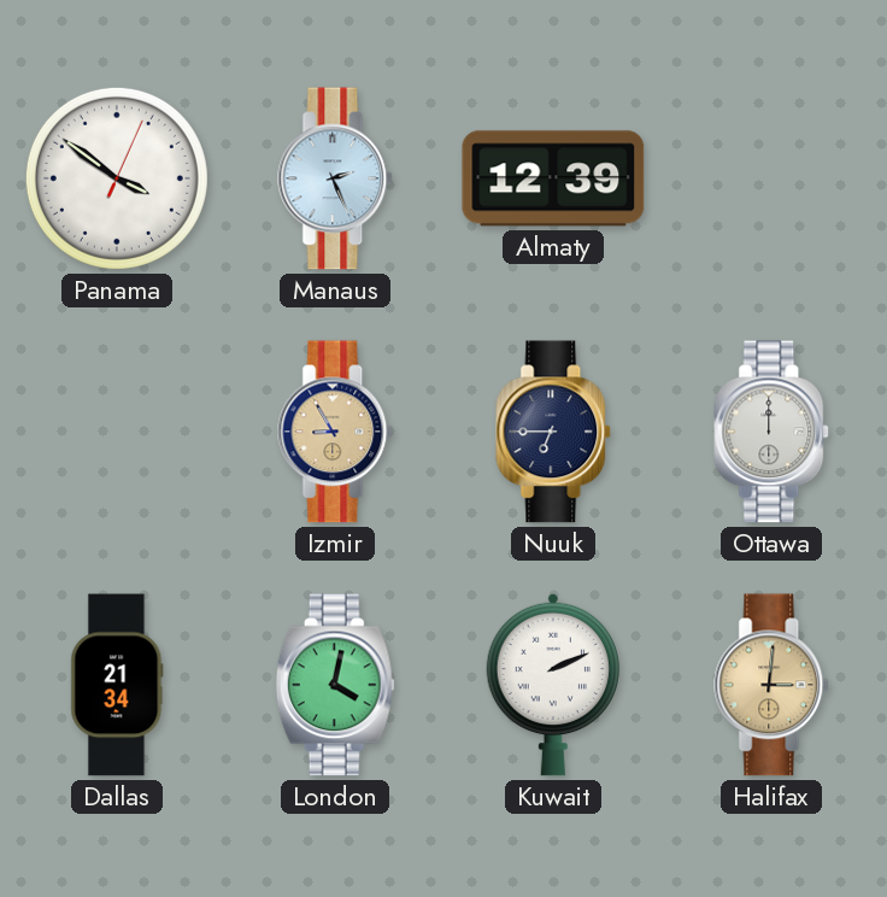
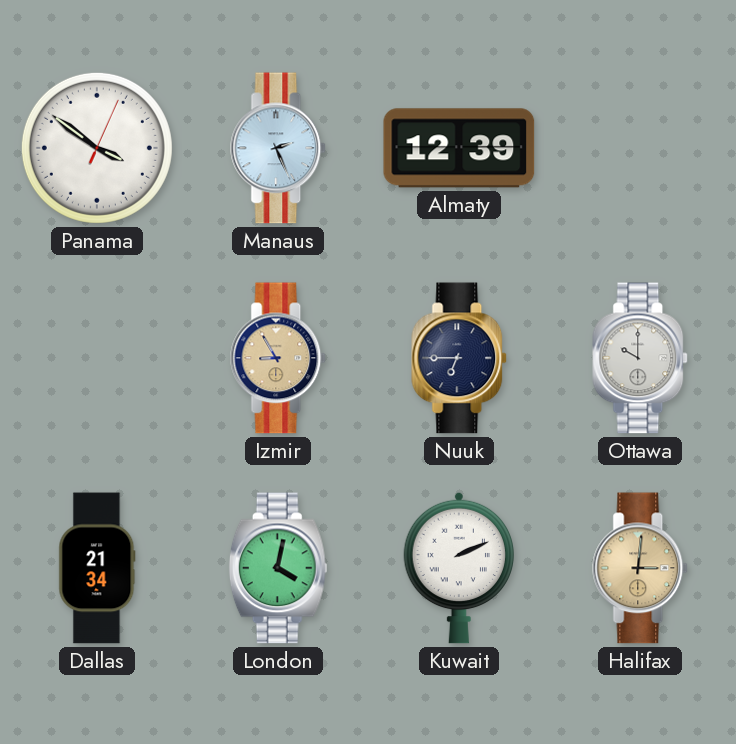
Ottawa: 12:00 -> 10:00 (641, 358)
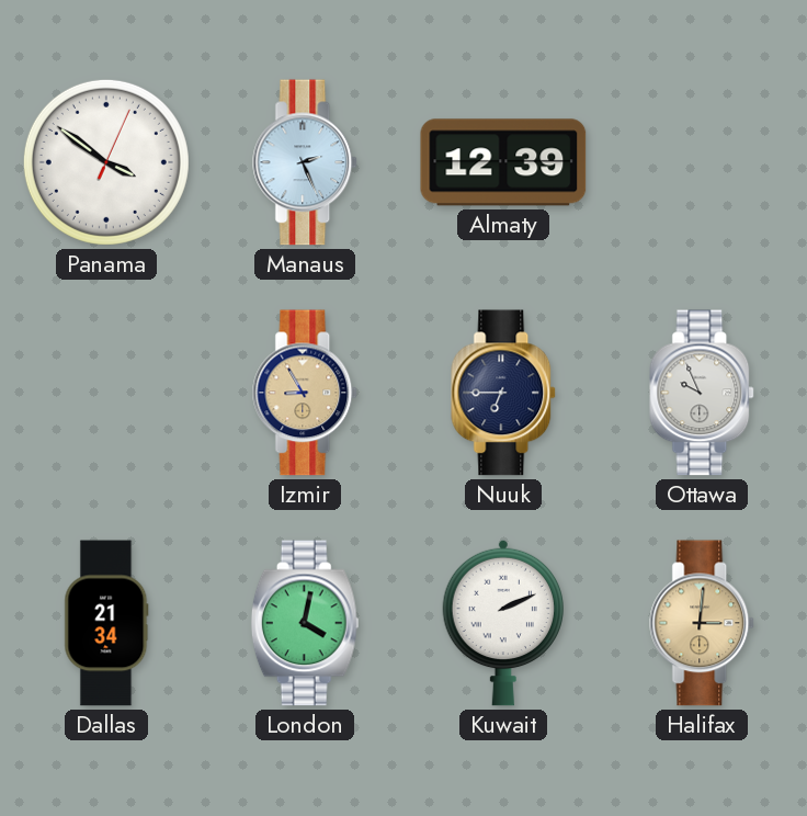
Ottawa: 10:00 -> 9:56 (703, 393)
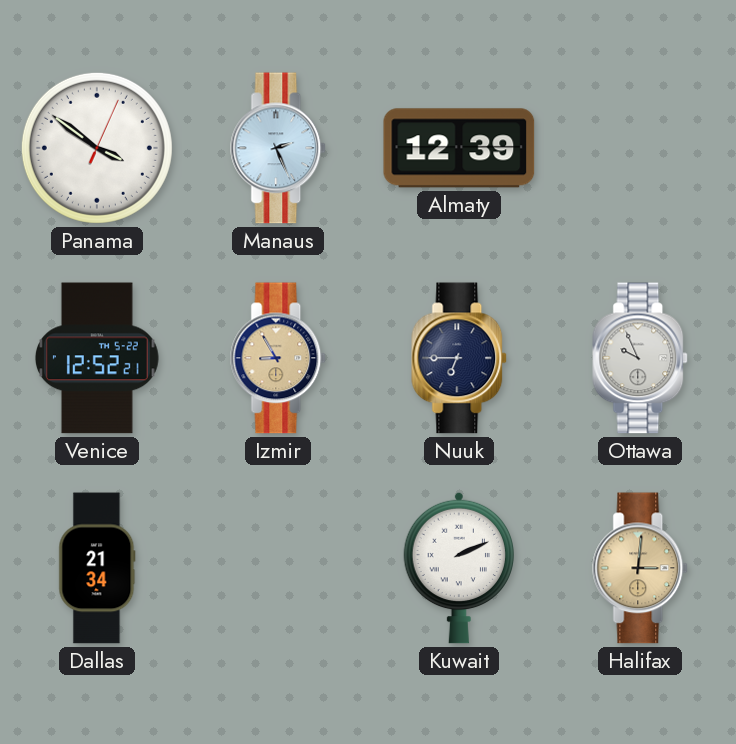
Venice: none -> 12:52 (97, 358)
London: 4:02 -> none (305, 623)
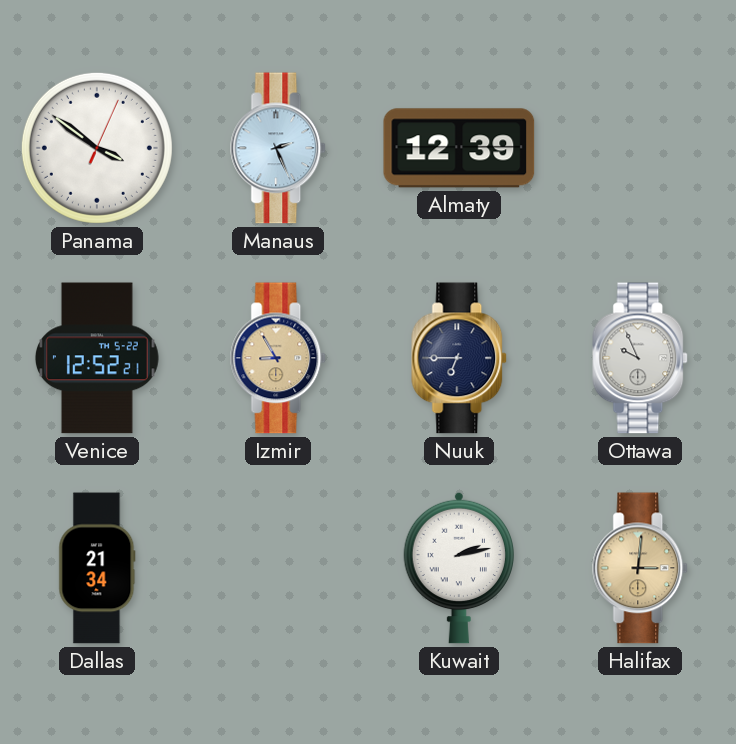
Kuwait: 2:11 -> 2:13 (458, 568)
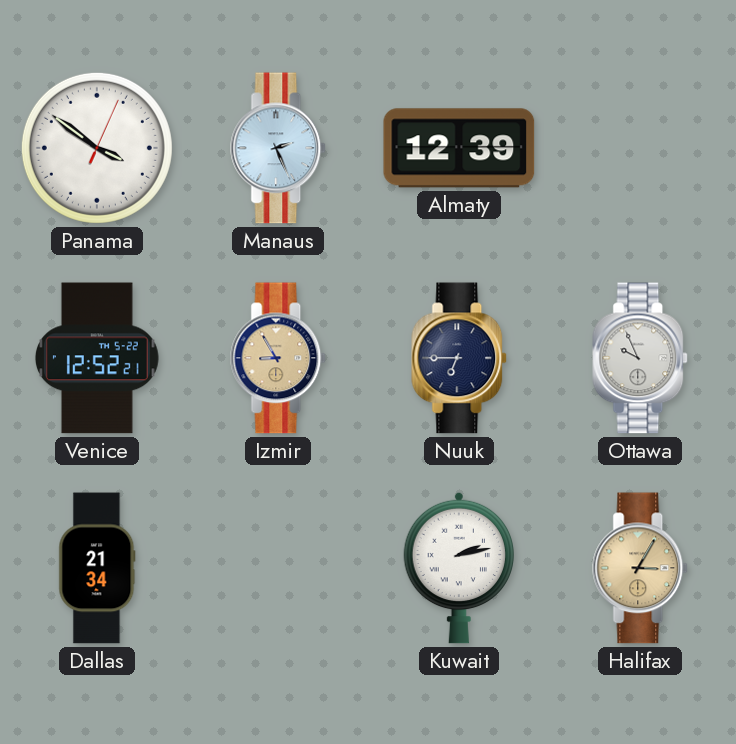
Halifax: 3:01 -> 3:05 (641, 568)
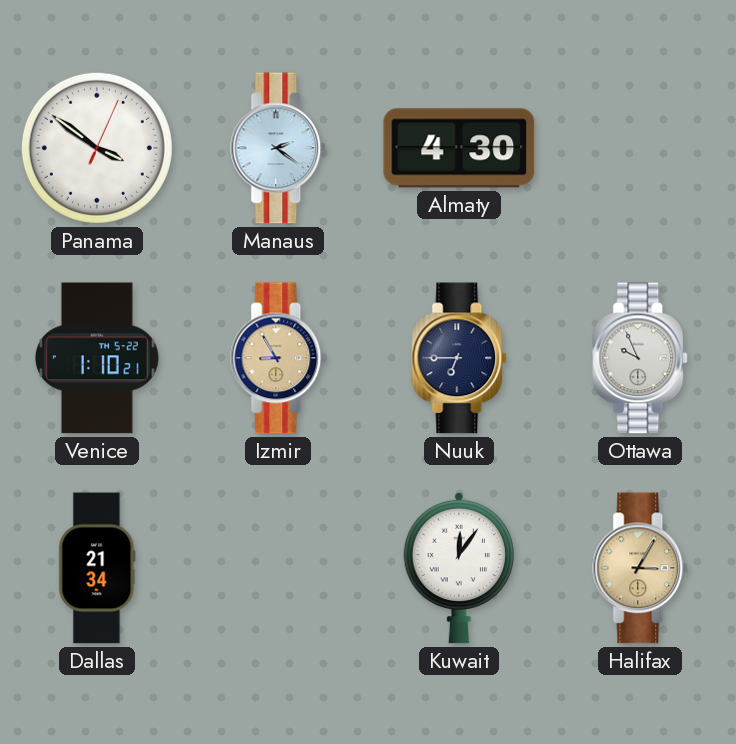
Manaus: 2:26 -> 2:21 (279, 148)
Almaty: 12:39 -> 4:30 (459, 148)
Venice: 12:52 -> 1:10 (97, 358)
Kuwait: 2:13 -> 12:06 (458, 568)
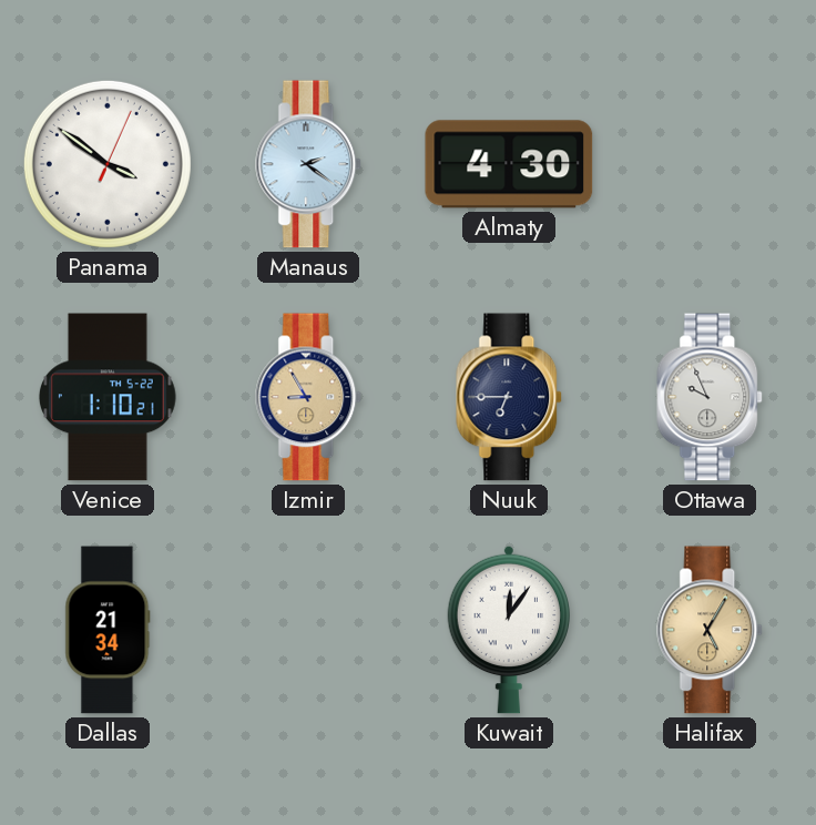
Halifax: 3:05 -> 5:05 (711, 630)
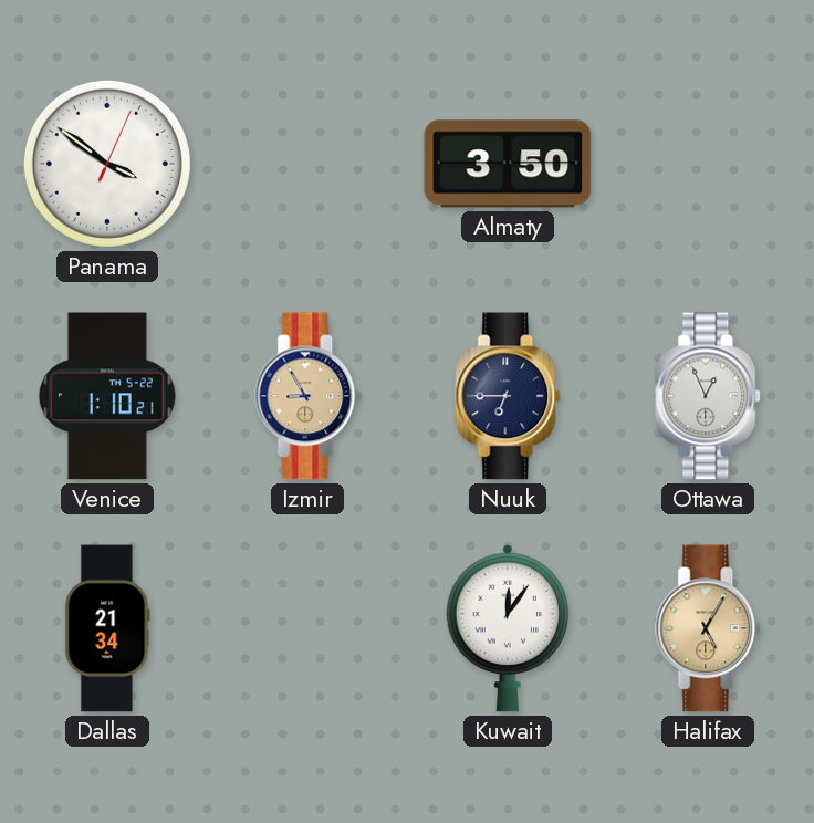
Manaus: 2:21 -> none (309, 164)
Almaty: 4:30 -> 3:50 (508, 164)
Ottawa: 9:56 -> 12:56 (709, 396)
